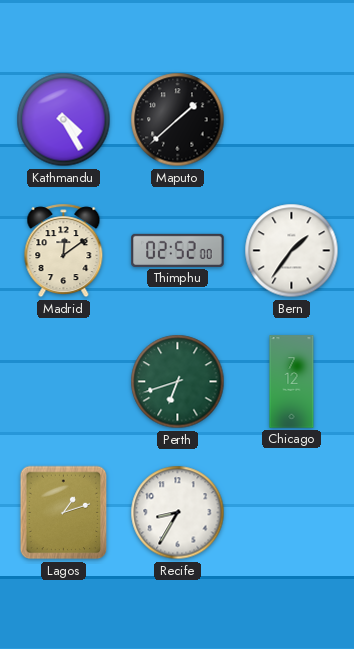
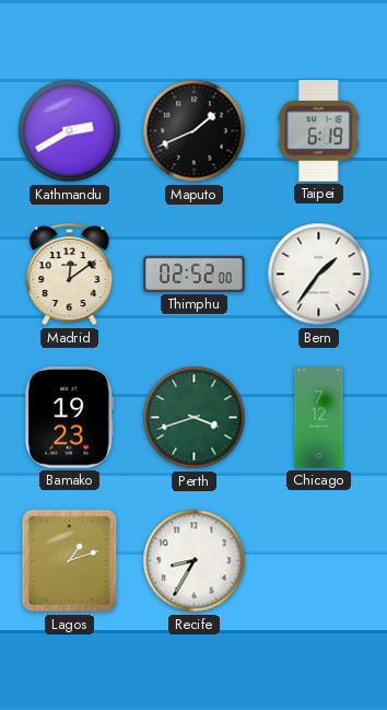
Kathmandu: 4:25 -> 2:40 (70, 131)
Maputo: 1:38 -> 1:41 (195, 131)
Taipei: none -> 6:19 (318, 131)
Bamako: none -> 19:23 (70, 418)
Perth: 6:42 -> 3:42 (195, 418)
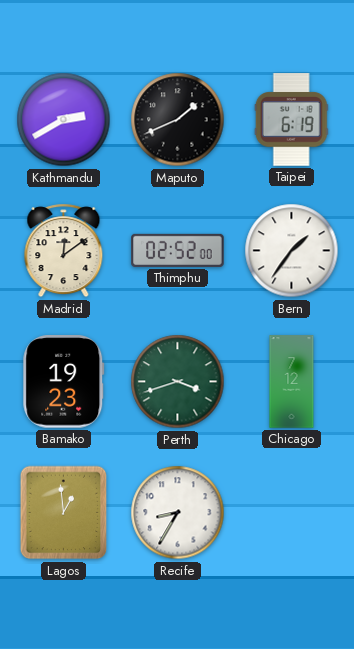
Lagos: 1:12 -> 12:59 (64, 513)
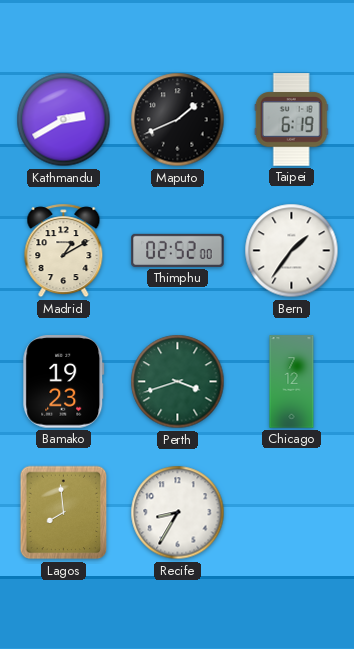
Madrid: 12:09 -> 1:10 (64, 251)
Lagos: 12:59 -> 7:59 (64, 513)
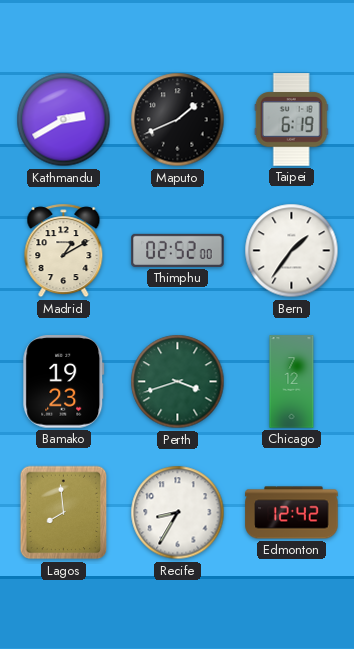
Edmonton: none -> 12:42 (292, 513)
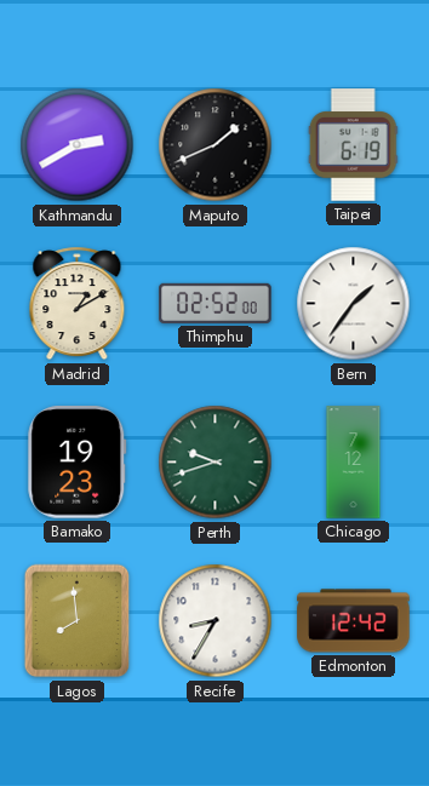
Perth: 3:42 -> 9:42 (216, 463)
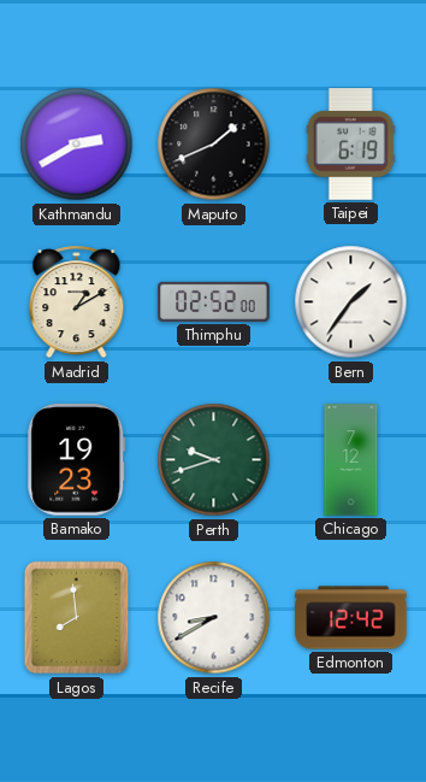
Recife: 8:35 -> 8:40 (214, 618)
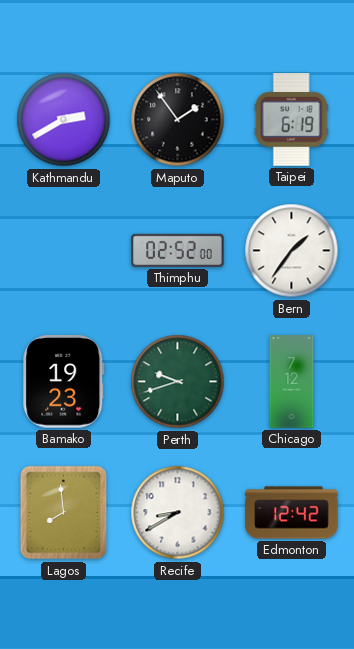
Maputo: 1:41 -> 1:54 (178, 120)
Madrid: 1:10 -> none (77, 302)
